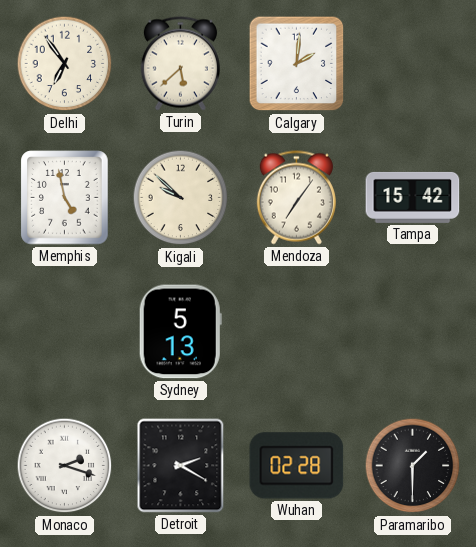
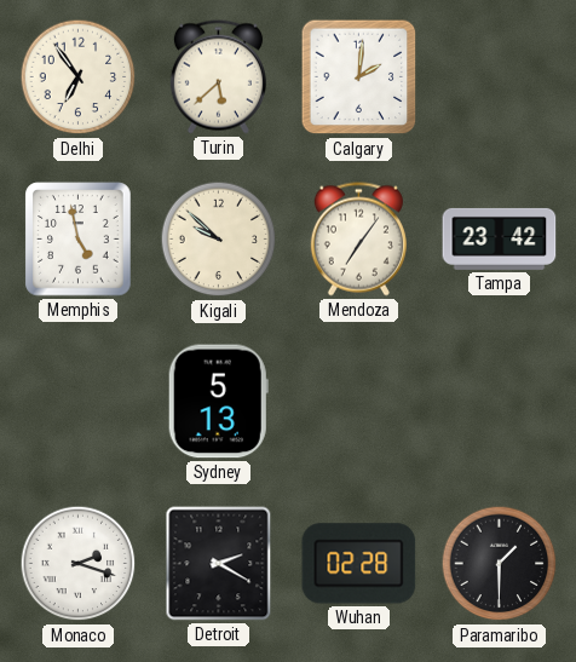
Tampa: 15:42 -> 23:42 (500, 238)
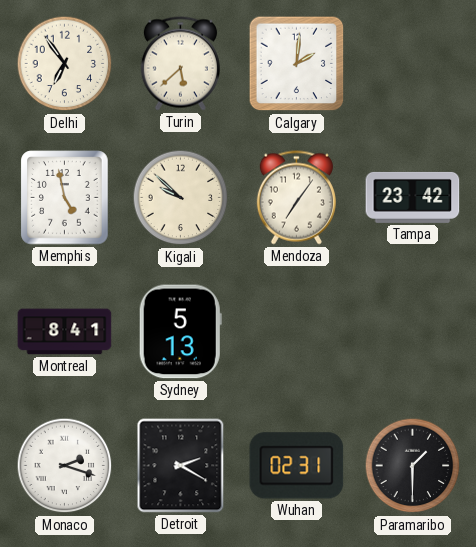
Montreal: none -> 8:41 (65, 332)
Wuhan: 02:28 -> 02:31 (297, 466)
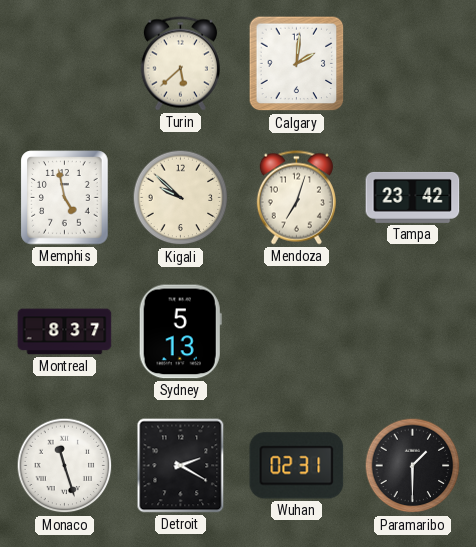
Delhi: 6:54 -> none (65, 64)
Mendoza: 7:06 -> 7:03 (296, 198)
Montreal: 8:41 -> 8:37 (65, 332)
Monaco: 2:18 -> 11:27 (65, 466)
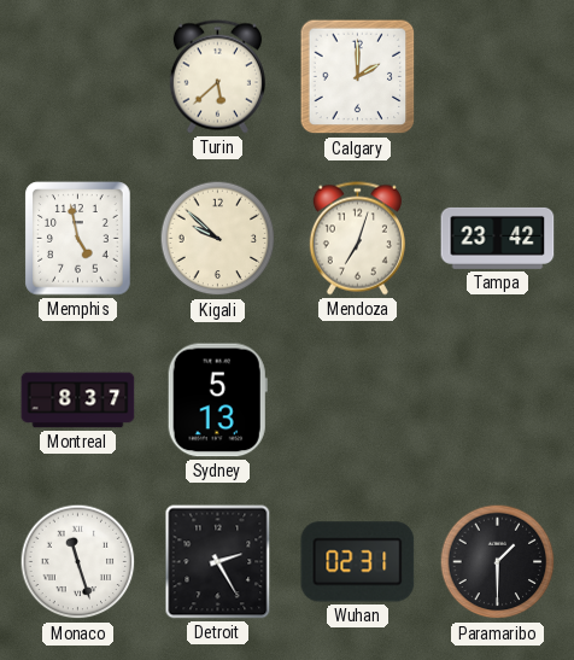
Calgary: 2:01 -> 2:00 (358, 77)
Detroit: 2:20 -> 2:25 (218, 562)
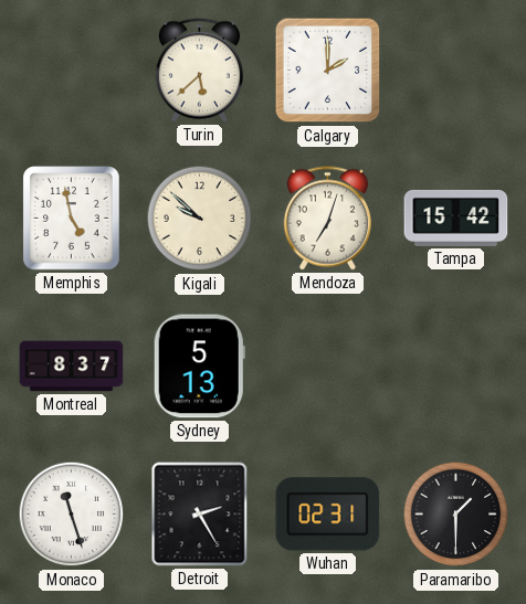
Tampa: 23:42 -> 15:42 (456, 218)
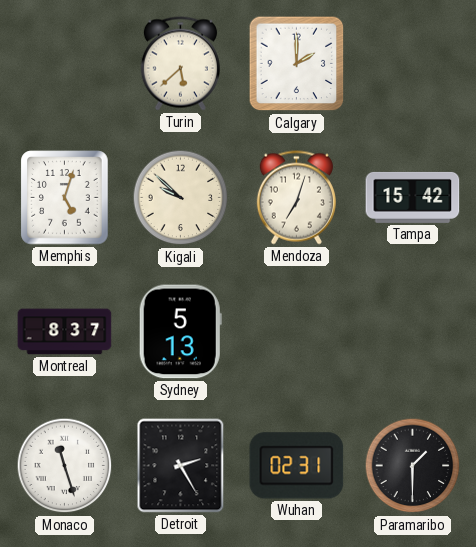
Memphis: 4:58 -> 5:03 (65, 198)
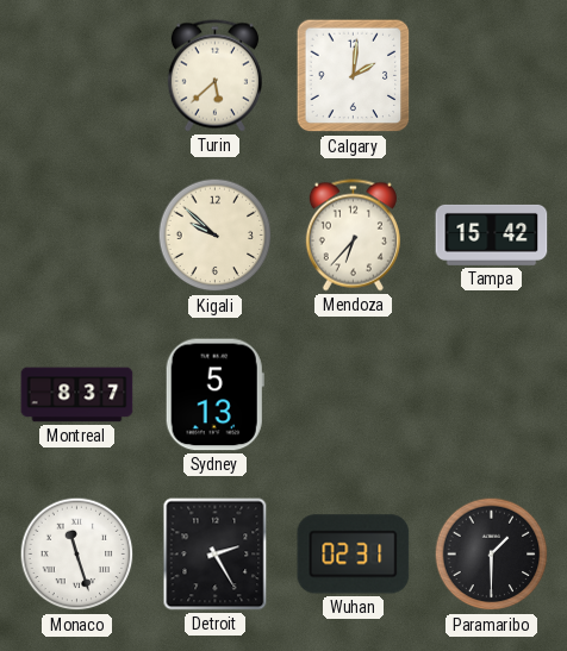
Calgary: 2:00 -> 2:01 (354, 76)
Memphis: 5:03 -> none (65, 198)
Mendoza: 7:03 -> 6:37 (353, 236)
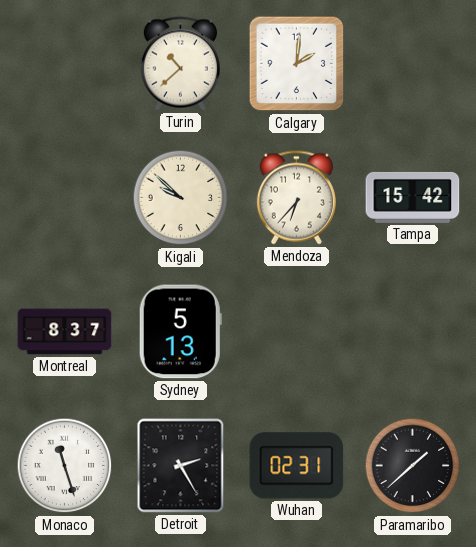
Turin: 5:38 -> 10:38 (180, 64)
Paramaribo: 1:30 -> 1:38 (413, 466)
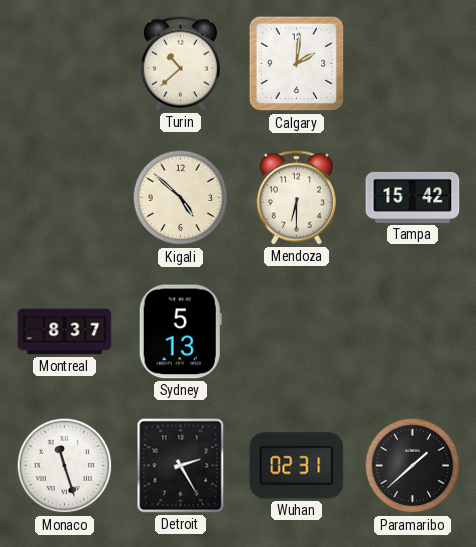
Kigali: 9:52 -> 4:52 (181, 198)
Mendoza: 6:37 -> 6:30 (296, 198)
